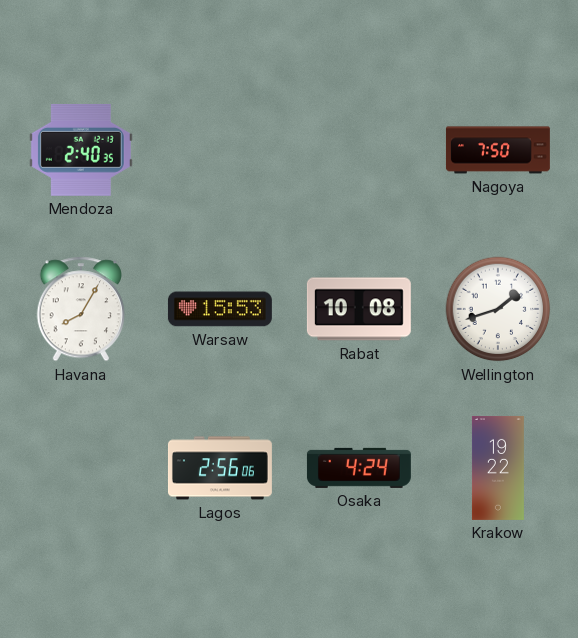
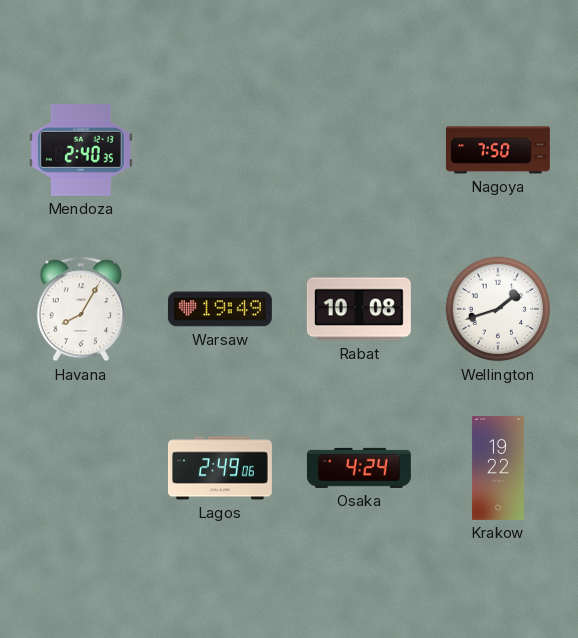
Warsaw: 15:53 -> 19:49 (220, 309)
Lagos: 2:56 -> 2:49 (220, 468)
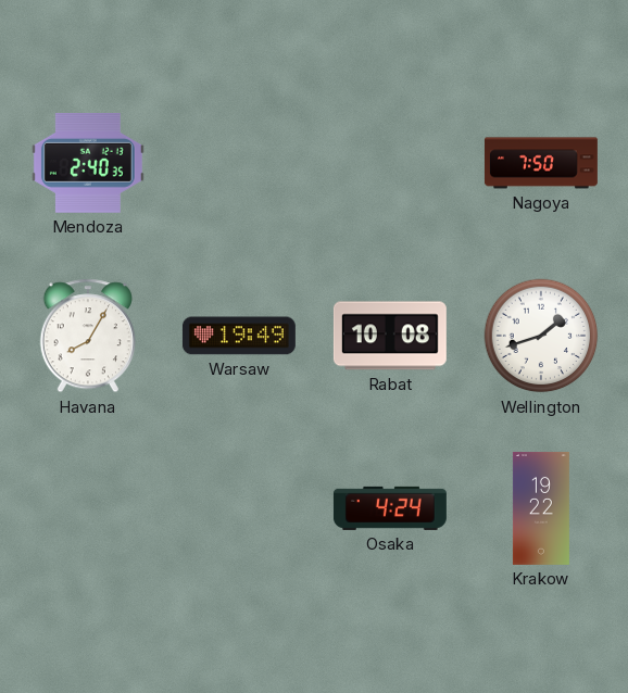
Lagos: 2:49 -> none (220, 468)
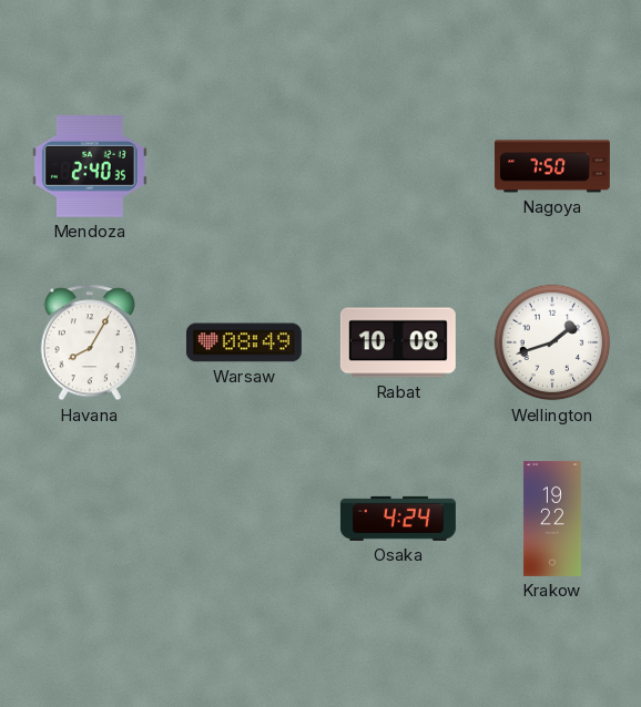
Warsaw: 19:49 -> 08:49 (244, 342)
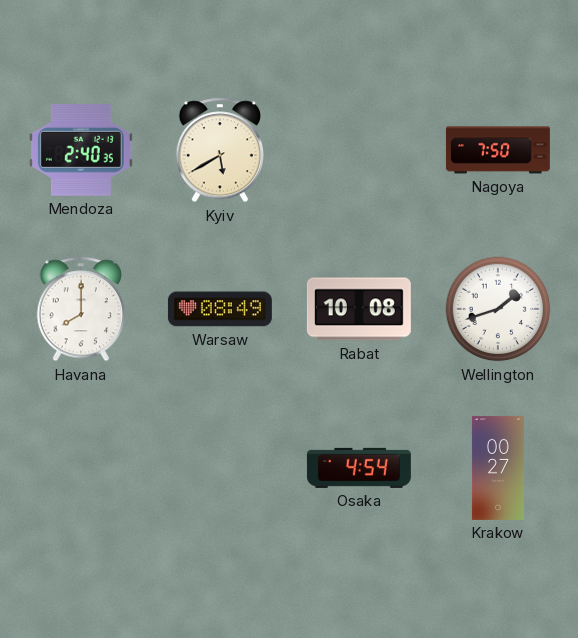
Kyiv: none -> 5:40 (220, 150)
Havana: 8:05 -> 8:00 (81, 309)
Osaka: 4:24 -> 4:54 (359, 468)
Krakow: 19:22 -> 00:27 (498, 468)
